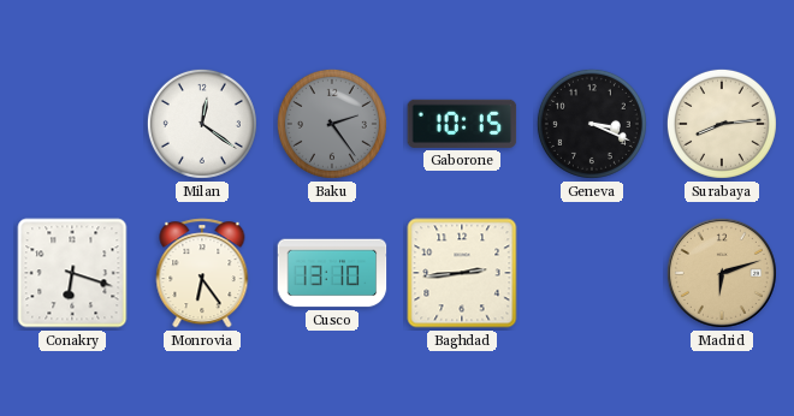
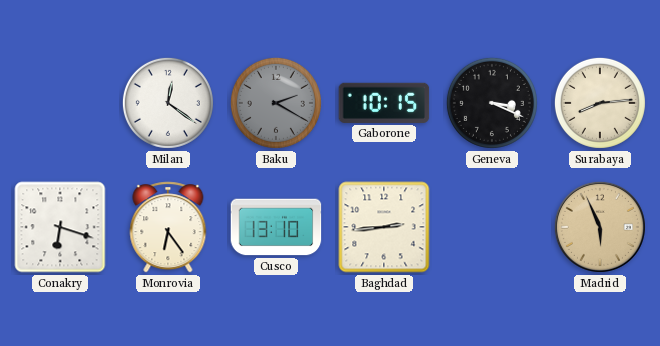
Baku: 2:24 -> 2:20 (276, 103)
Madrid: 6:12 -> 5:56 (600, 227)
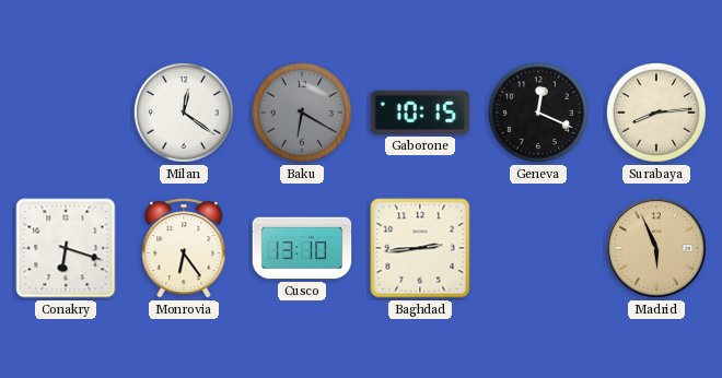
Baku: 2:20 -> 6:20 (302, 113)
Geneva: 3:19 -> 12:19 (538, 113)
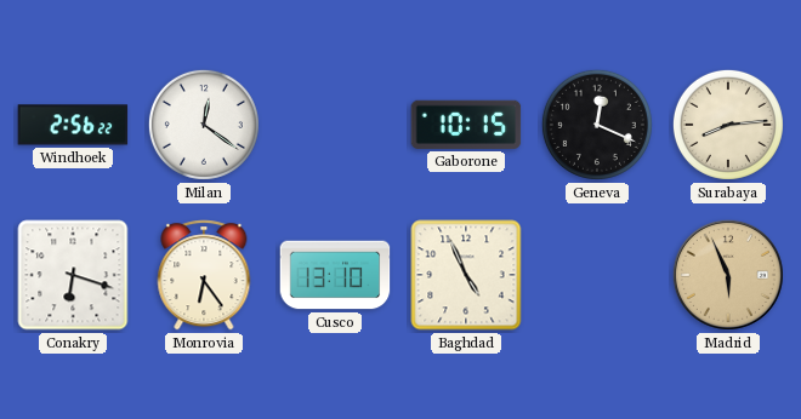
Windhoek: none -> 2:56 (73, 125)
Baku: 6:20 -> none (302, 113)
Baghdad: 2:44 -> 4:56 (466, 275)
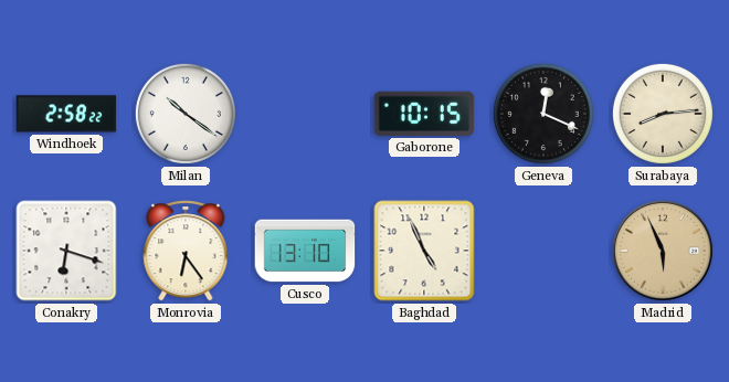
Windhoek: 2:56 -> 2:58 (66, 114)
Milan: 12:21 -> 10:21 (186, 114)
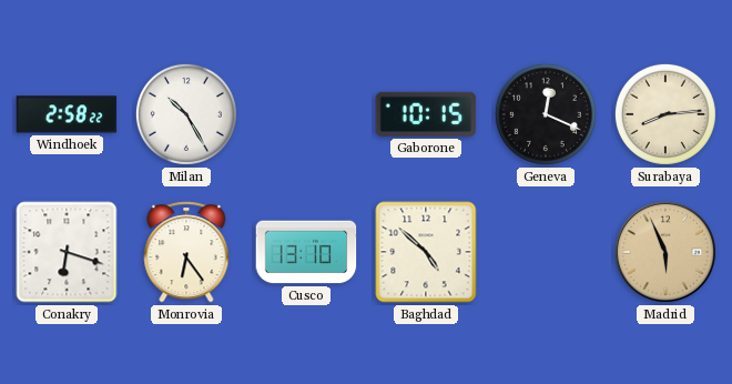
Milan: 10:21 -> 10:25 (186, 114)
Baghdad: 4:56 -> 4:52 (426, 252)
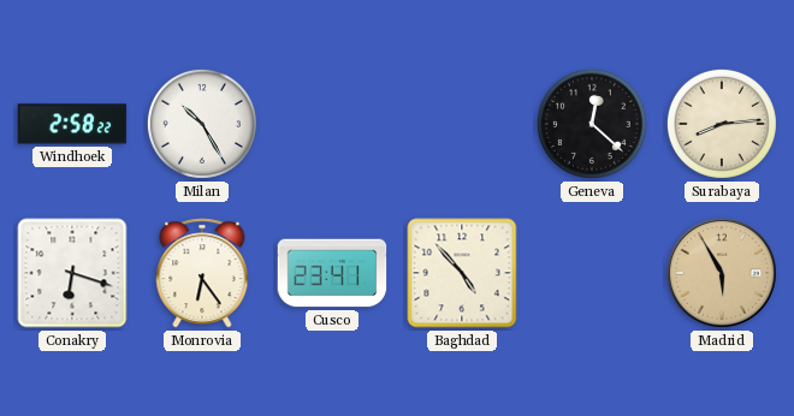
Gaborone: 10:15 -> none (426, 114)
Geneva: 12:19 -> 12:22 (592, 124)
Cusco: 13:10 -> 23:41 (332, 273)
Baghdad: 4:52 -> 4:53 (462, 273)
Madrid: 5:56 -> 5:55 (722, 273)
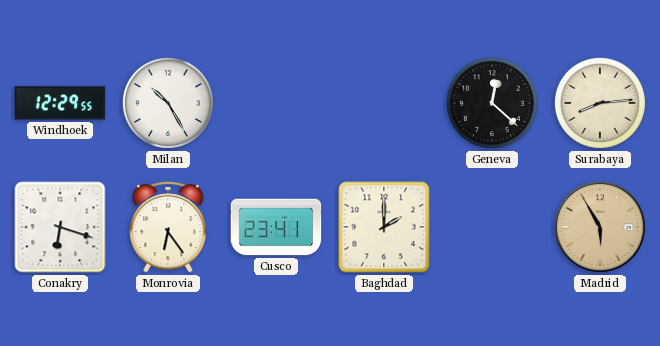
Windhoek: 2:58 -> 12:29 (60, 103)
Baghdad: 4:53 -> 2:00 (384, 227)
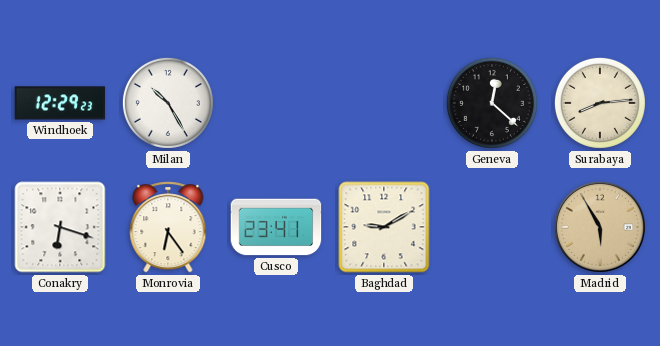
Windhoek: 12:29:55 -> 12:29:23 (60, 103)
Baghdad: 2:00 -> 9:10 (384, 227)
